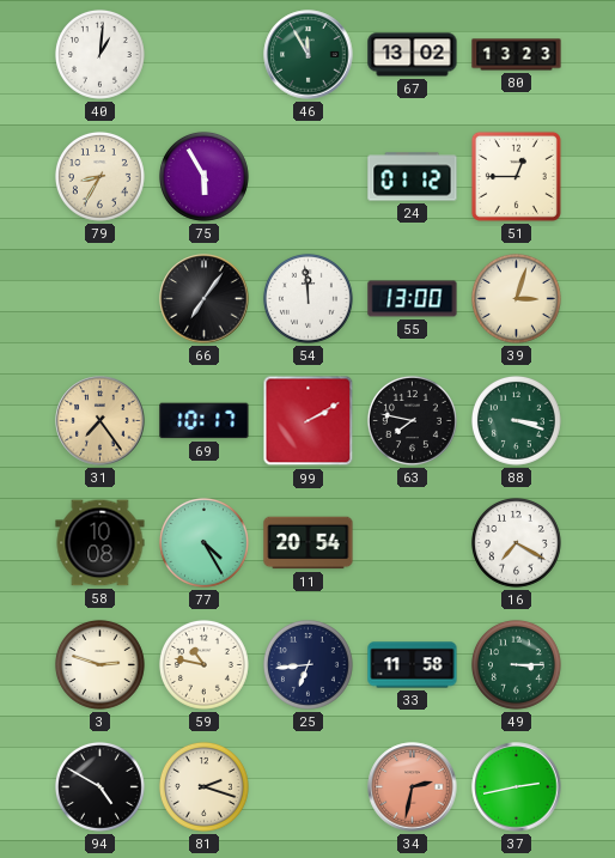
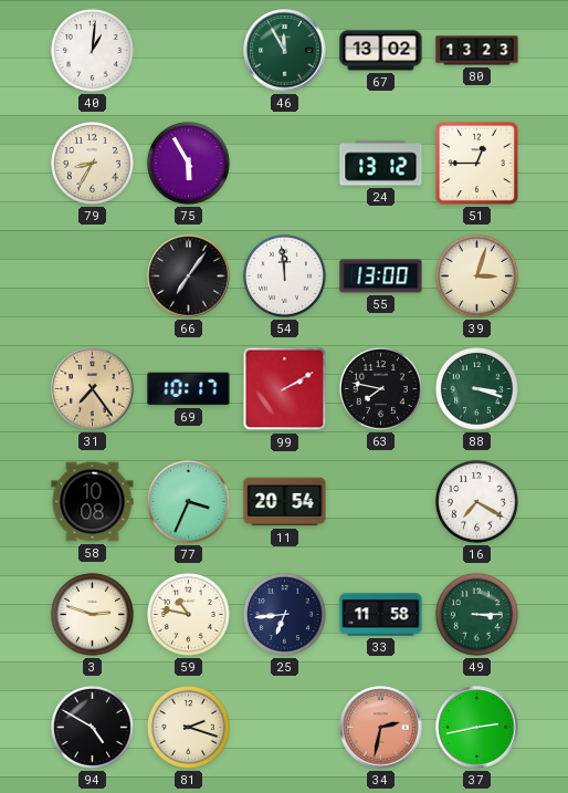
24: 01:12 -> 13:12 (381, 164)
77: 4:25 -> 3:34 (188, 501)
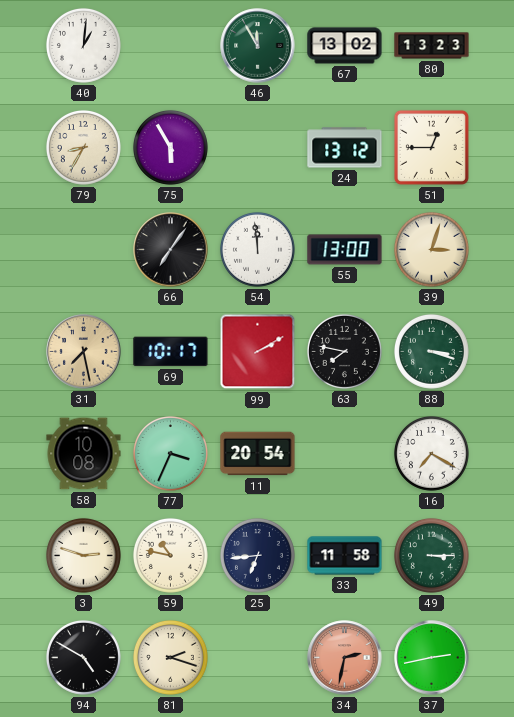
31: 7:24 -> 7:28 (84, 352)
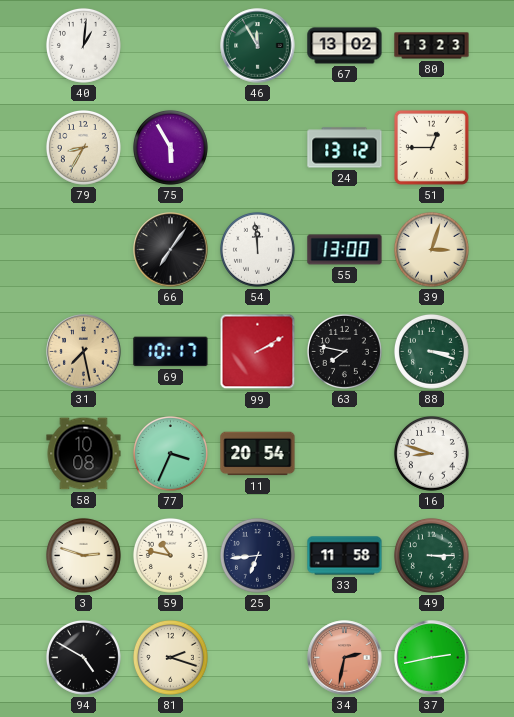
16: 7:20 -> 8:48 (431, 453)
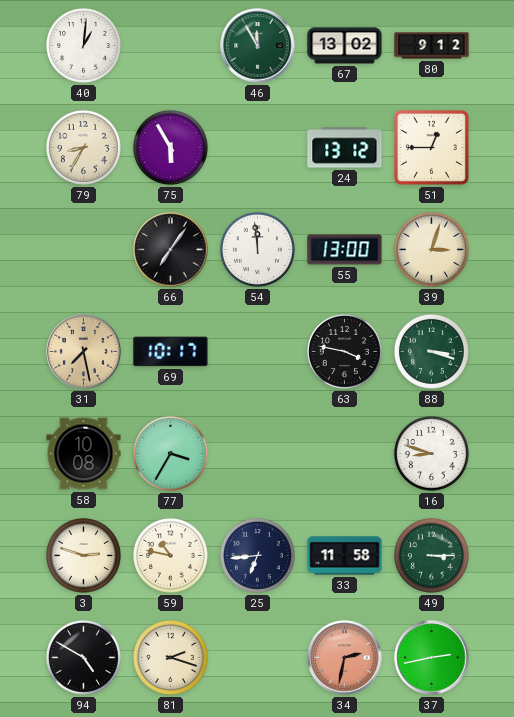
80: 13:23 -> 9:12 (432, 46)
99: 2:10 -> none (258, 352)
63: 7:47 -> 3:47 (344, 351)
77: 3:34 -> 3:35 (170, 453)
11: 20:54 -> none (258, 454)
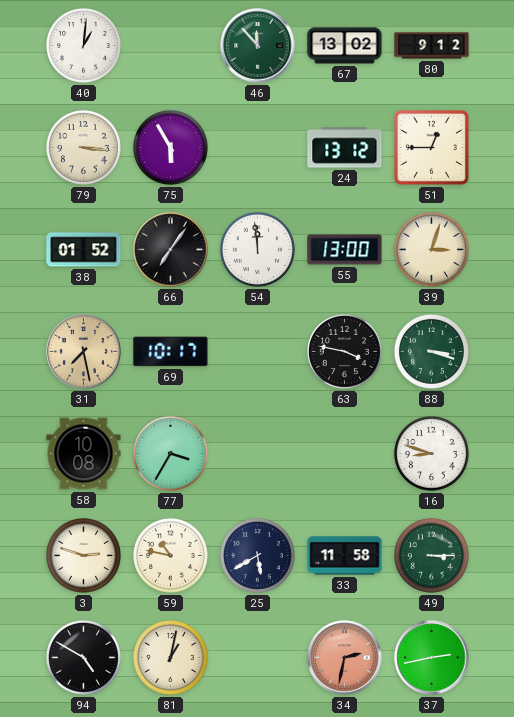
46: 11:55 -> 11:53 (258, 46)
79: 8:35 -> 3:16 (83, 147)
38: none -> 01:52 (84, 250)
25: 6:44 -> 5:40 (257, 555)
81: 2:18 -> 1:02 (170, 657)
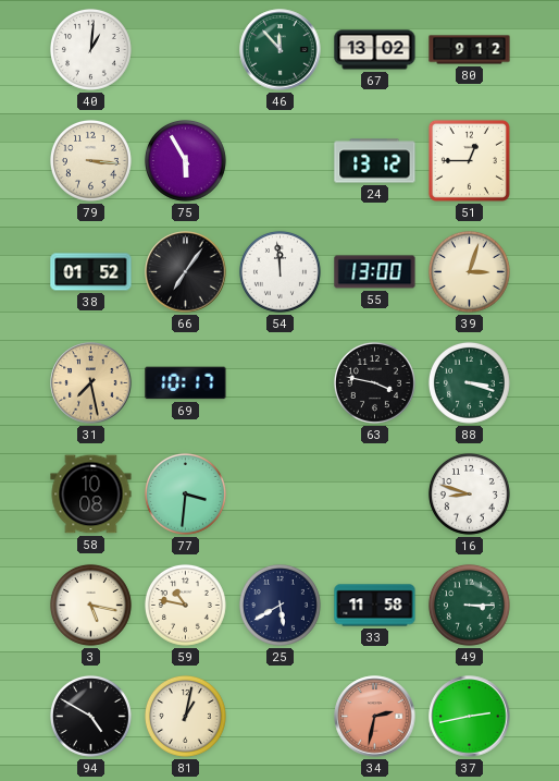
77: 3:35 -> 3:31 (185, 493)
3: 2:48 -> 5:17 (90, 605)
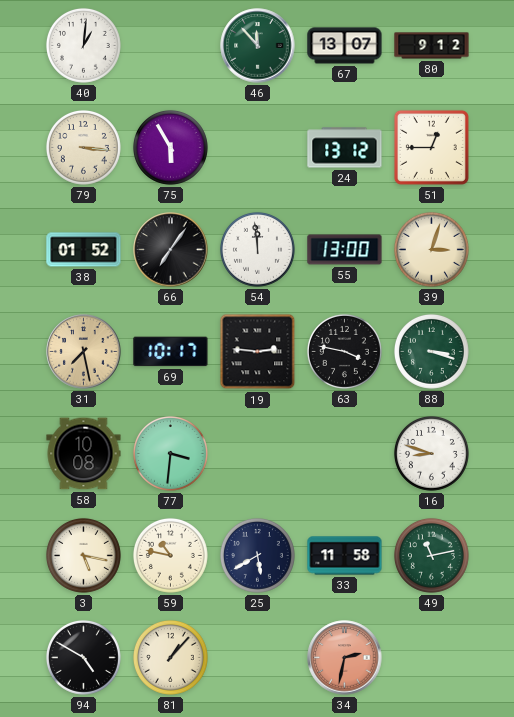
67: 13:02 -> 13:07 (345, 46)
19: none -> 2:46 (258, 352)
49: 3:15 -> 11:13 (431, 555)
81: 1:02 -> 1:07 (170, 657)
37: 2:43 -> none (470, 717)
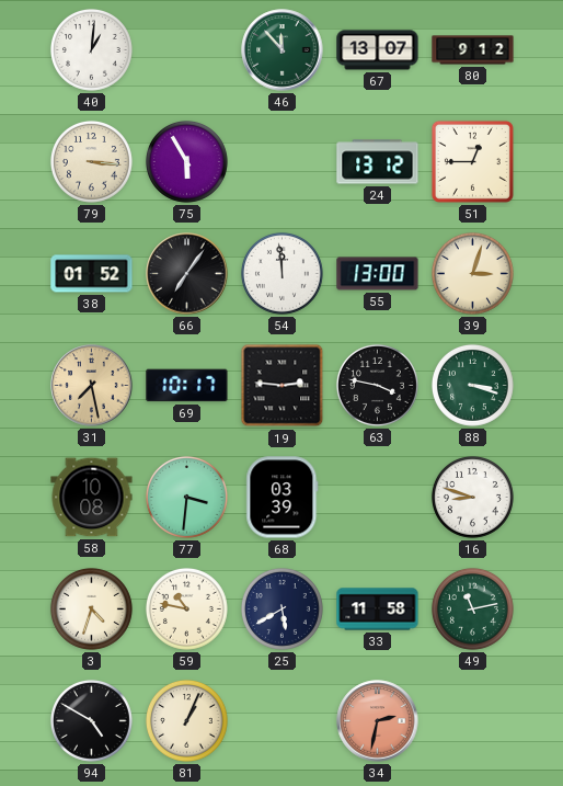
68: none -> 03:39 (283, 498)
3: 5:17 -> 4:33 (91, 608)
81: 1:07 -> 1:04 (186, 720)
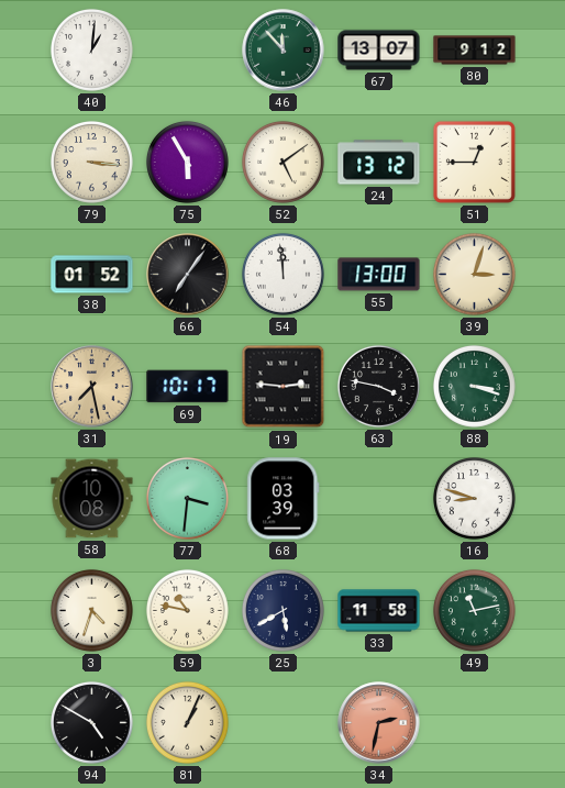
52: none -> 5:09 (282, 162)
